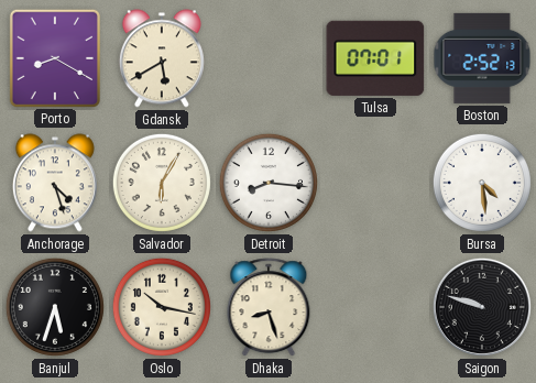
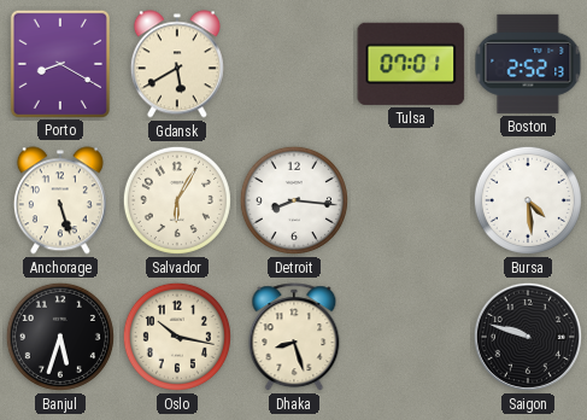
Anchorage: 4:27 -> 5:27 (60, 200)
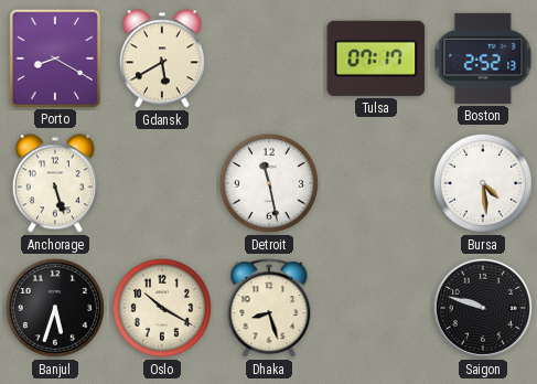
Tulsa: 07:01 -> 07:17 (376, 58)
Salvador: 6:05 -> none (177, 200)
Detroit: 8:16 -> 11:28 (269, 183)
Oslo: 10:17 -> 10:20 (162, 308)
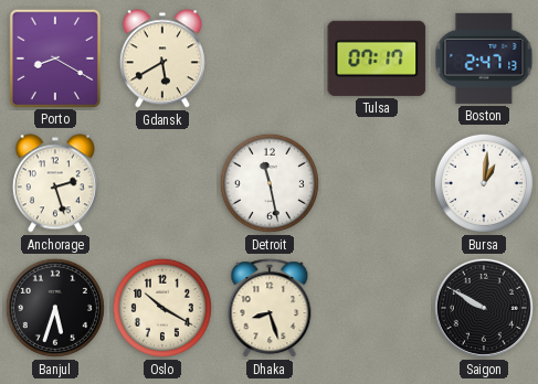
Boston: 2:52 -> 2:47 (484, 58)
Anchorage: 5:27 -> 2:27 (55, 183)
Bursa: 4:29 -> 1:01 (484, 183)
Saigon: 9:48 -> 9:50 (484, 308)
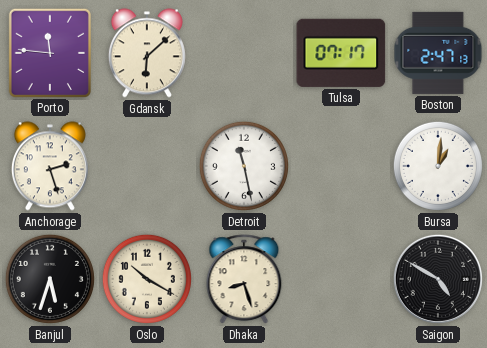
Porto: 8:20 -> 11:46 (50, 52)
Gdansk: 5:40 -> 6:08 (147, 53)
Saigon: 9:50 -> 4:50 (438, 279)
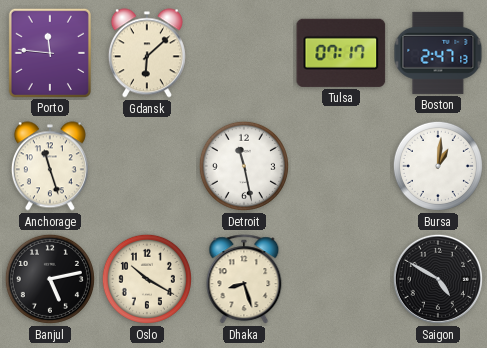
Anchorage: 2:27 -> 11:27 (50, 166)
Banjul: 5:33 -> 5:13 (50, 279)
